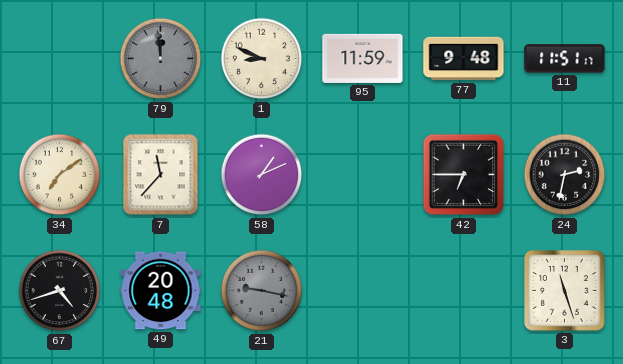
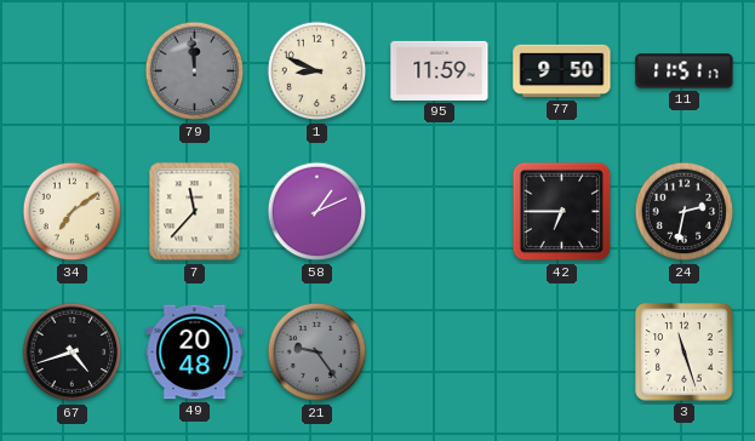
77: 9:48 -> 9:50 (562, 71)
21: 9:17 -> 9:24 (318, 353)
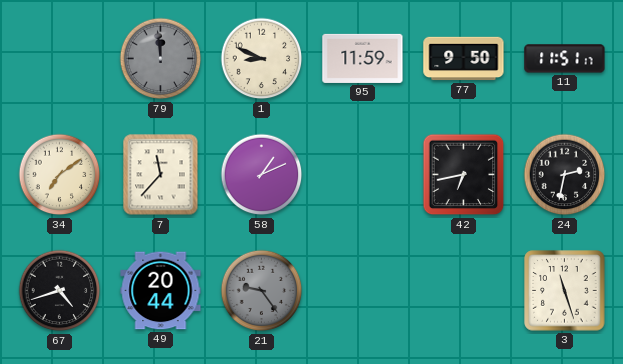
42: 6:45 -> 6:43 (464, 175)
49: 20:48 -> 20:44 (161, 291)
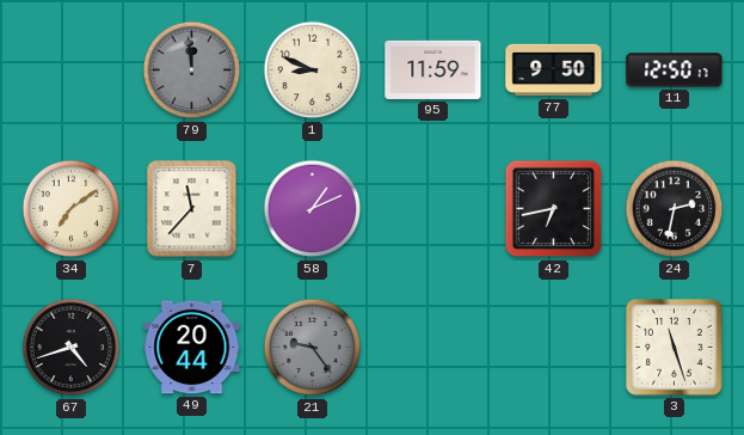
11: 11:51 -> 12:50 (675, 71)
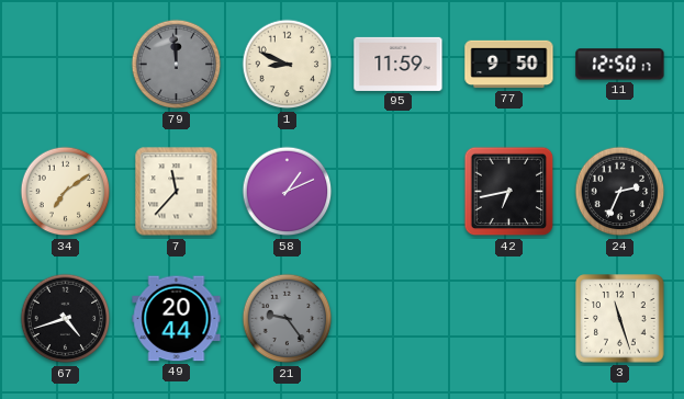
24: 2:32 -> 2:34 (620, 192)
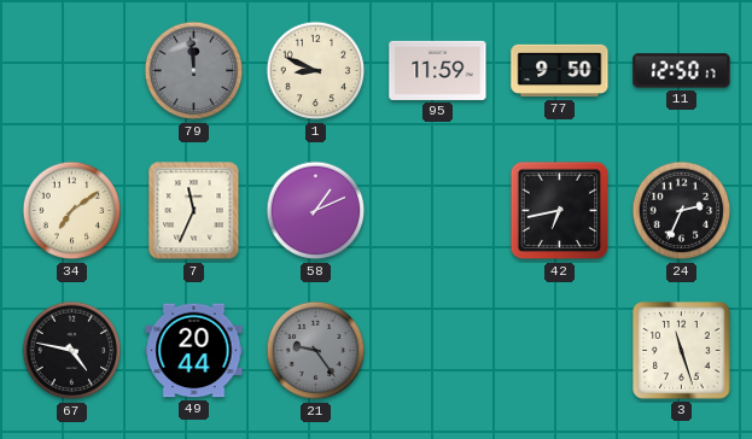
7: 11:37 -> 11:34 (194, 211)
67: 4:42 -> 4:47 (72, 351)
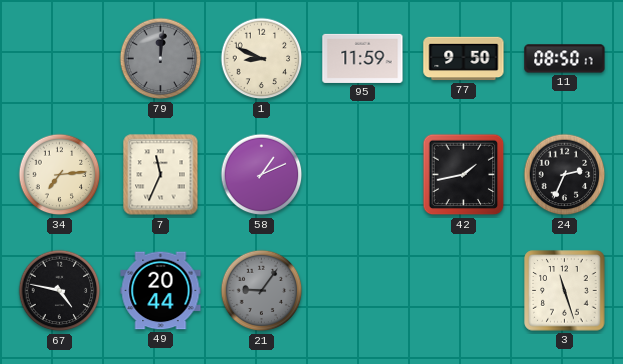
79: 11:59 -> 12:01 (161, 59)
11: 12:50 -> 08:50 (565, 59)
34: 7:09 -> 7:14 (60, 175)
42: 6:43 -> 1:43 (464, 175)
21: 9:24 -> 9:06 (262, 291)
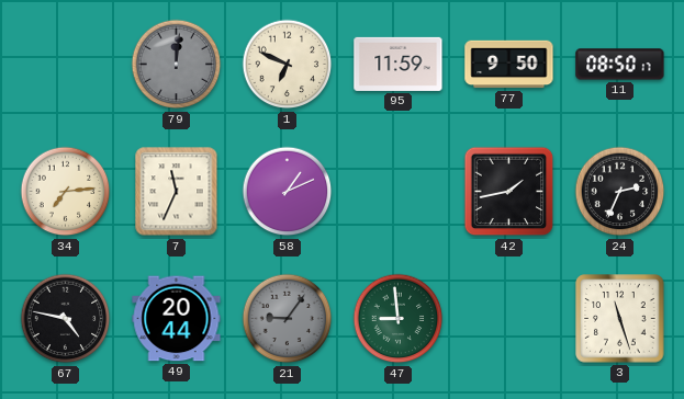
1: 8:49 -> 6:49 (288, 65)
47: none -> 8:59 (399, 319)
